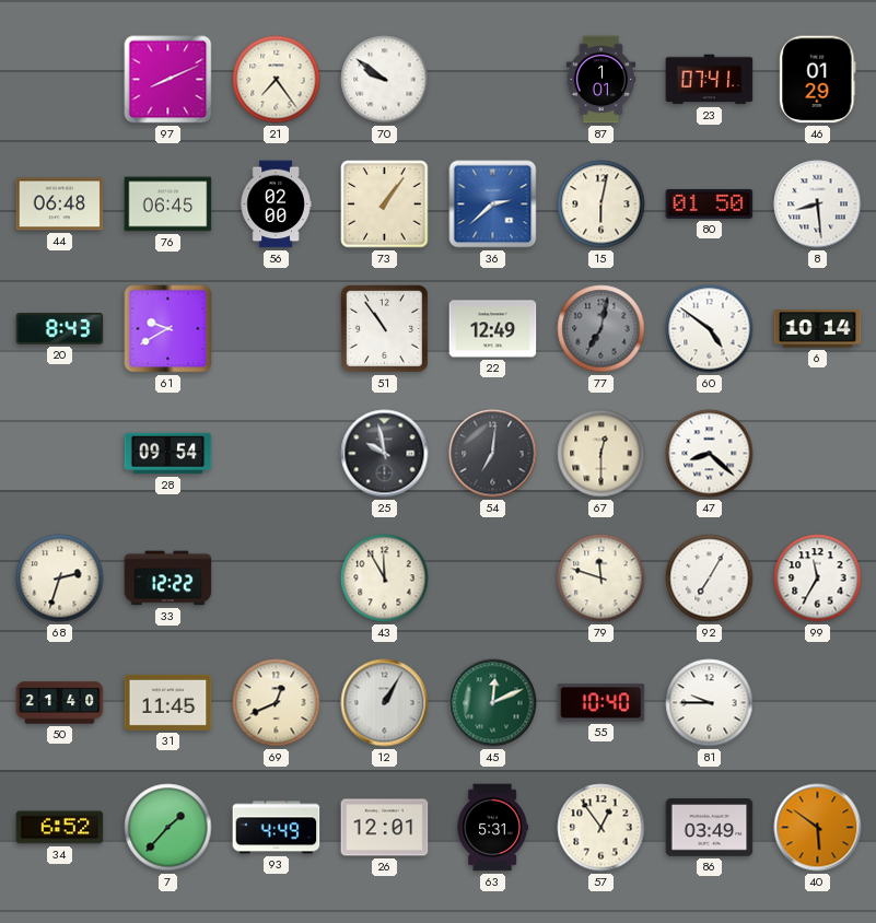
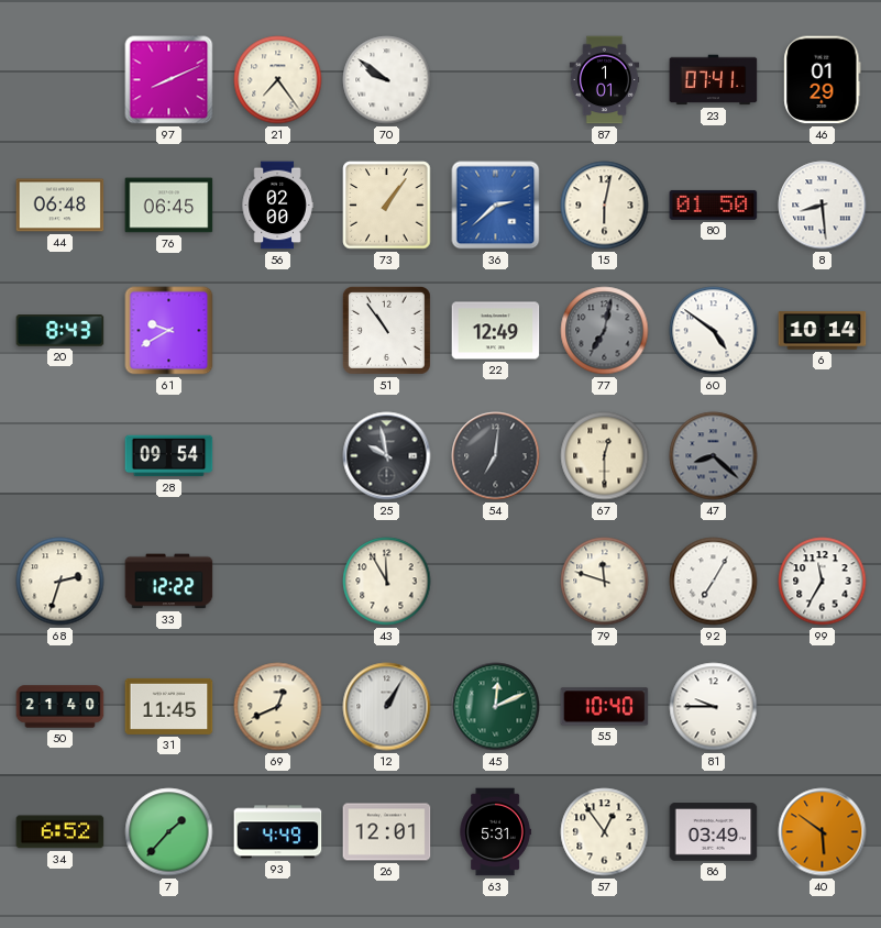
47 dial: white -> grey (714, 456)
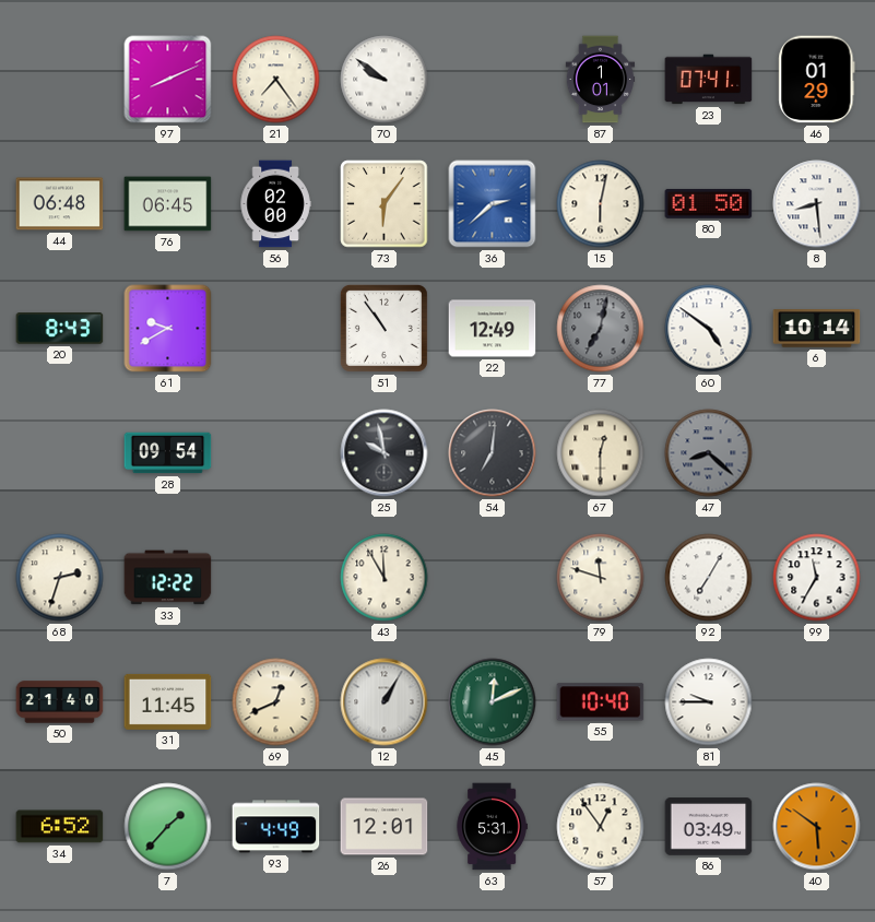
73: 1:06 -> 6:06 (385, 204)
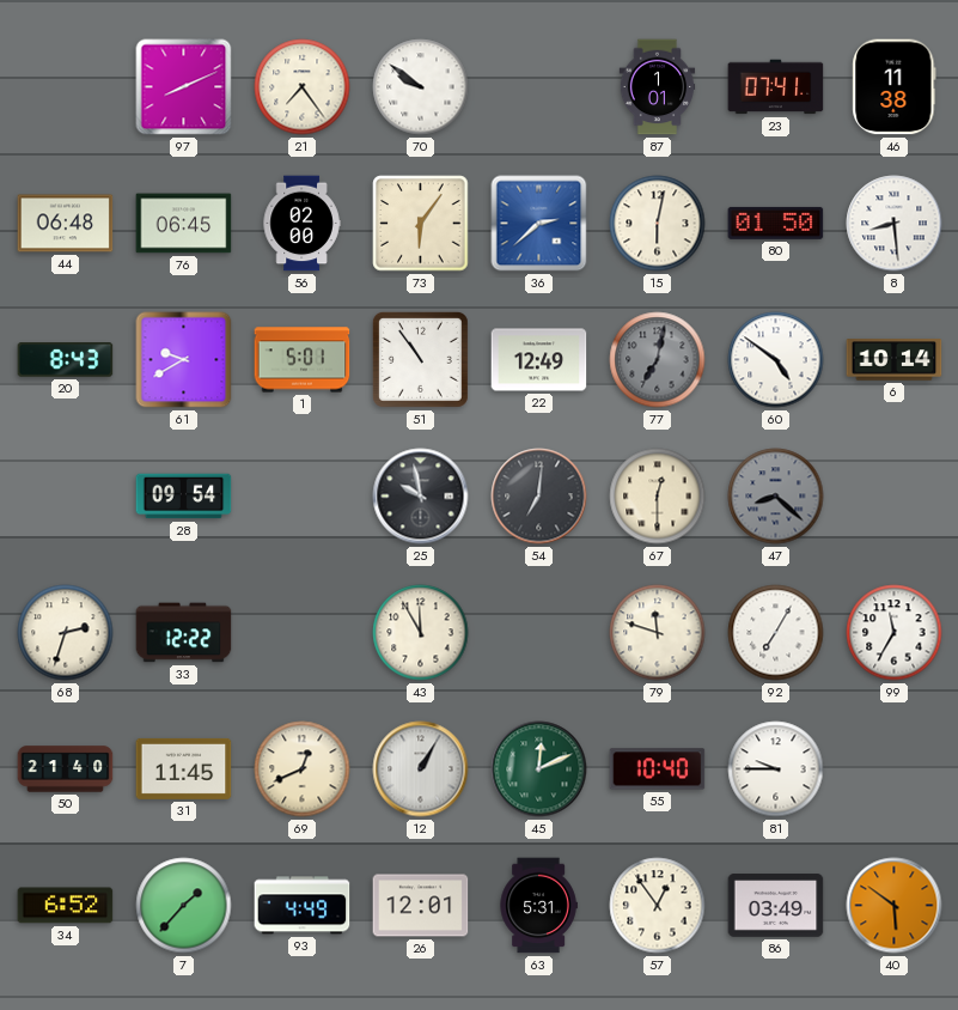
46: 01:29 -> 11:38 (895, 87)
1: none -> 5:01 (303, 360)
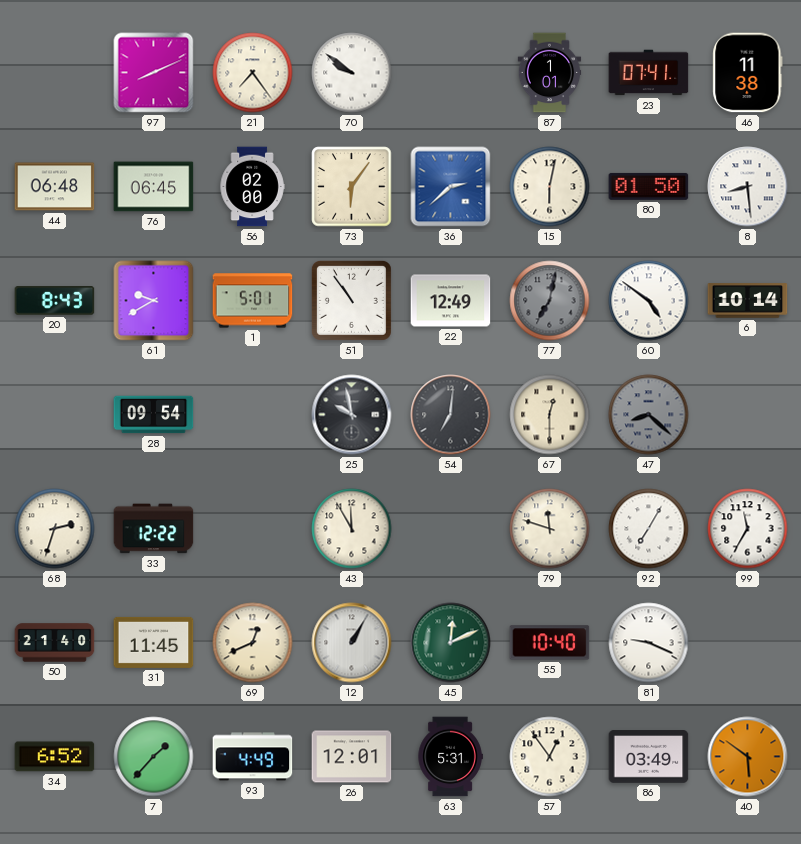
81: 9:45 -> 9:19 (649, 643)
